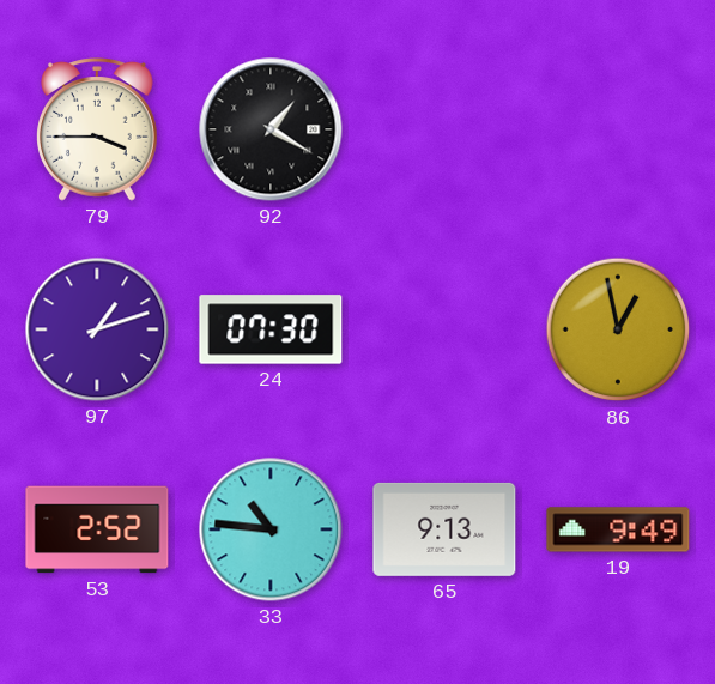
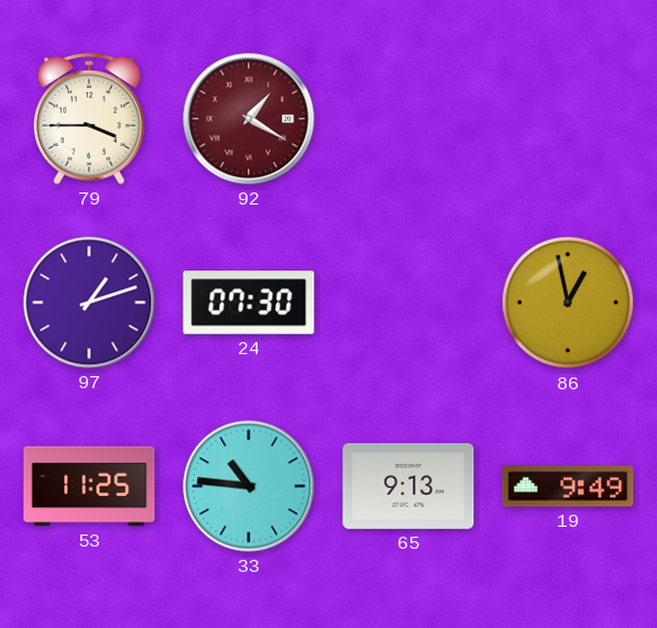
92 dial: black -> burgundy (249, 119)
53: 2:52 -> 11:25 (89, 486)
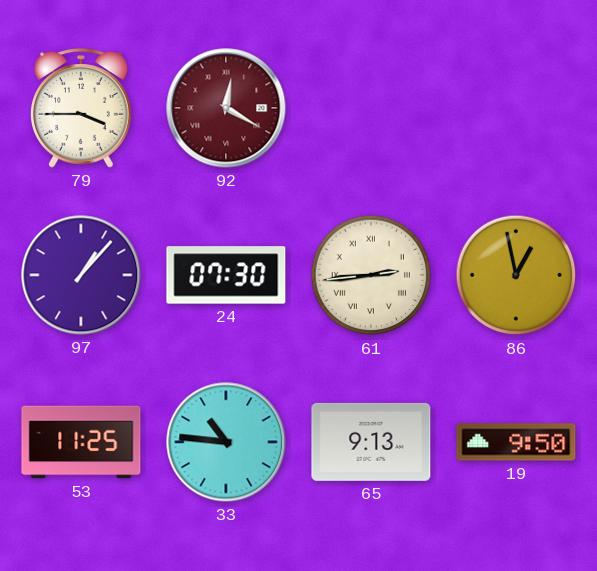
92: 1:20 -> 12:20 (226, 108)
97: 1:12 -> 1:07 (81, 275)
61: none -> 2:44 (371, 275)
19: 9:49 -> 9:50 (516, 442)
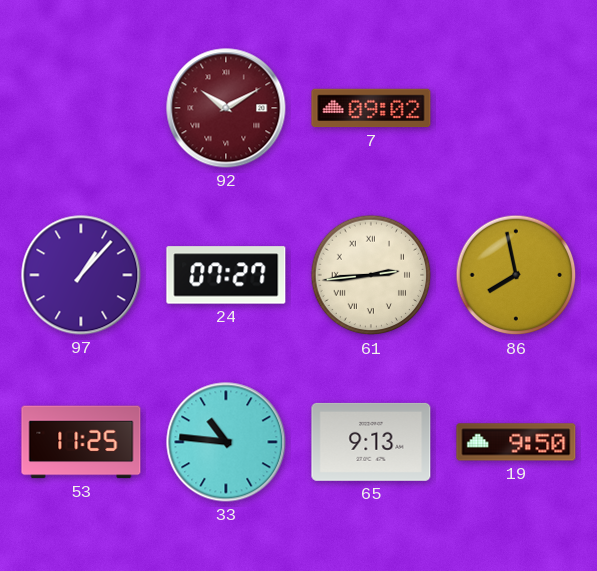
79: 3:45 -> none (82, 108)
92: 12:20 -> 10:10 (226, 108)
7: none -> 09:02 (371, 108)
24: 07:30 -> 07:27 (226, 275)
86: 12:58 -> 7:58 (516, 275)
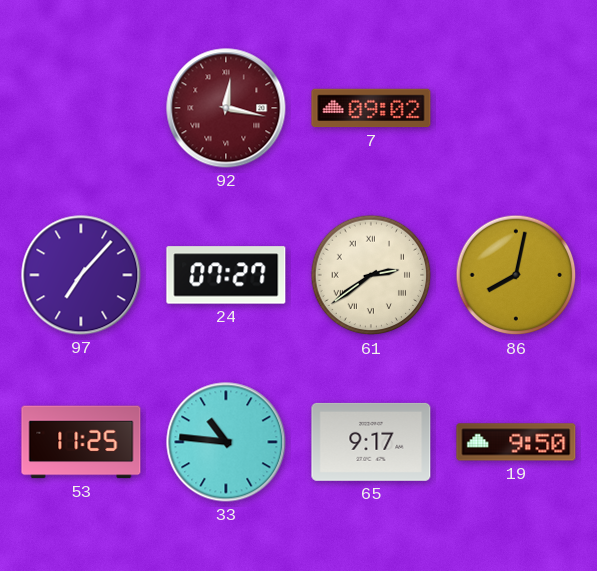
92: 10:10 -> 12:17 (226, 108)
97: 1:07 -> 7:07 (81, 275)
61: 2:44 -> 2:39 (371, 275)
86: 7:58 -> 8:02 (516, 275)
65: 9:13 -> 9:17 (371, 442)
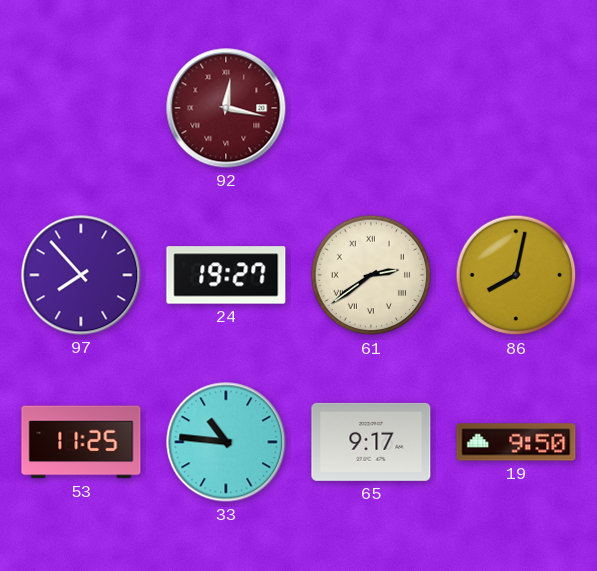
7: 09:02 -> none (371, 108)
97: 7:07 -> 7:53 (81, 275)
24: 07:27 -> 19:27 (226, 275)
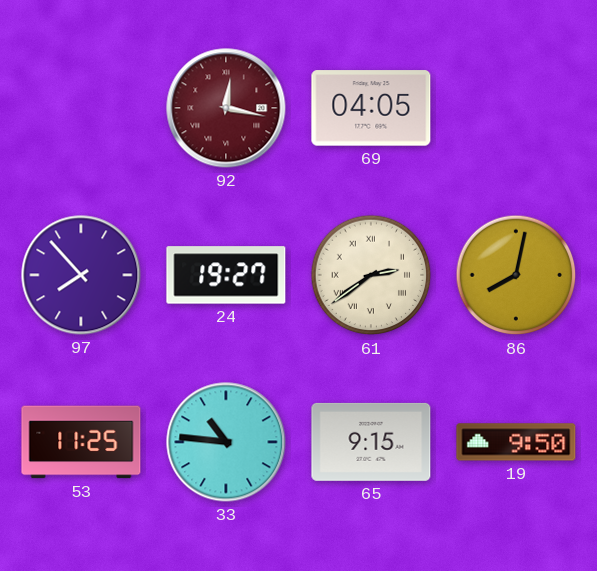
69: none -> 04:05 (371, 108)
65: 9:17 -> 9:15 (371, 442)
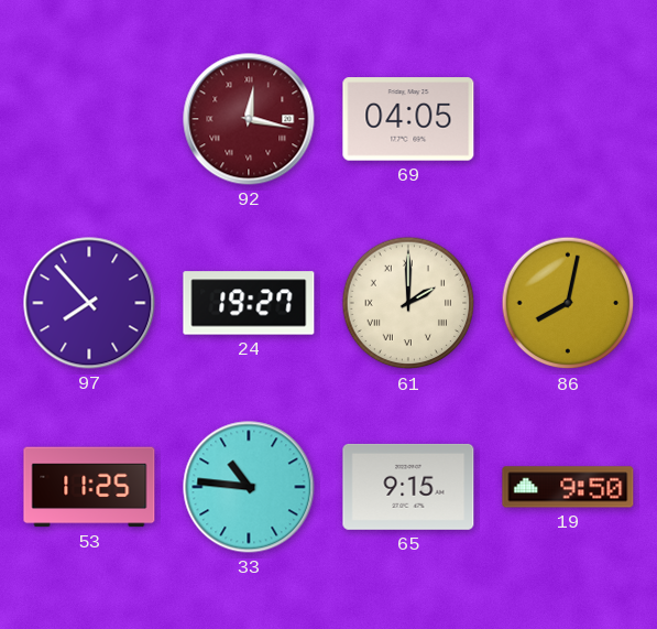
61: 2:39 -> 2:00 (408, 303)
